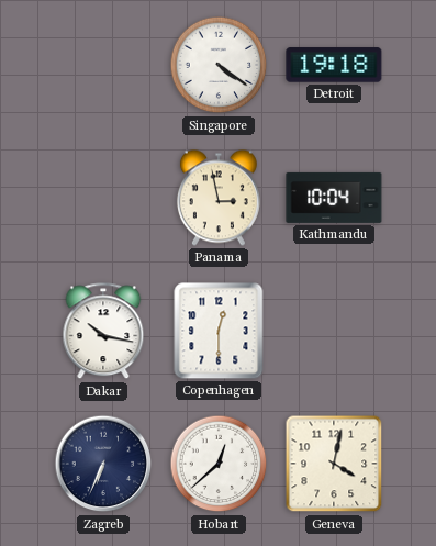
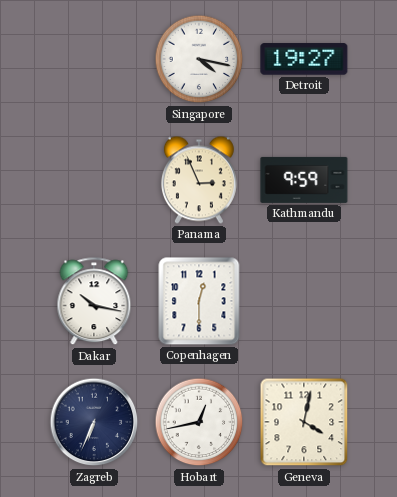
Singapore: 4:21 -> 4:17 (199, 59)
Detroit: 19:18 -> 19:27 (304, 59)
Panama: 2:58 -> 2:56 (199, 180)
Kathmandu: 10:04 -> 9:59 (304, 180)
Hobart: 12:38 -> 12:43 (199, 422)
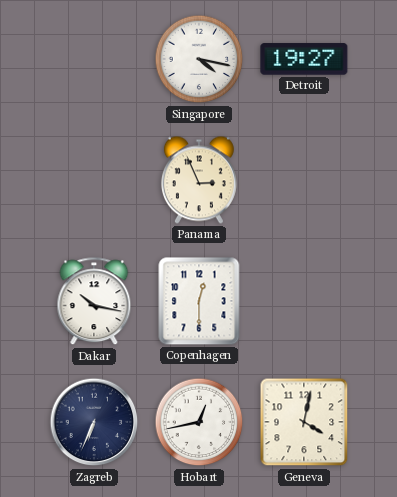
Kathmandu: 9:59 -> none (304, 180)
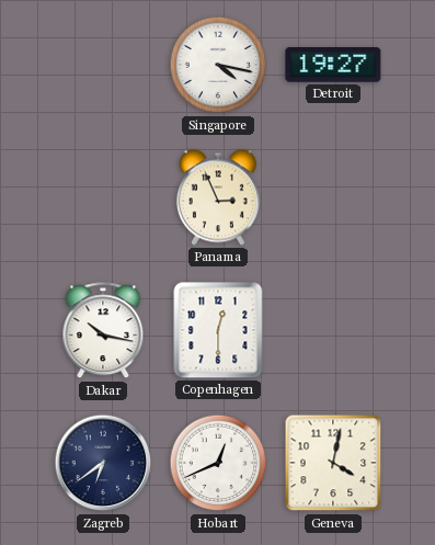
Zagreb: 6:34 -> 6:39 (103, 463)
Hobart: 12:43 -> 12:41 (218, 463)
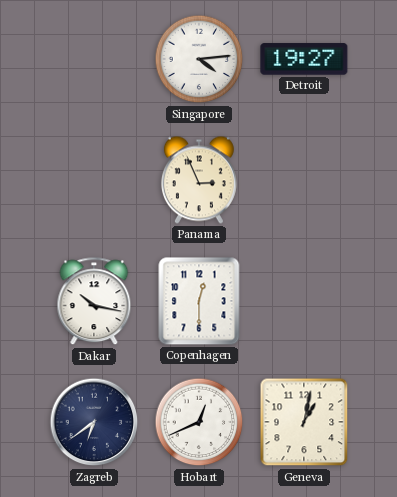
Singapore: 4:17 -> 4:14 (199, 59)
Geneva: 4:02 -> 1:02 (304, 422)
